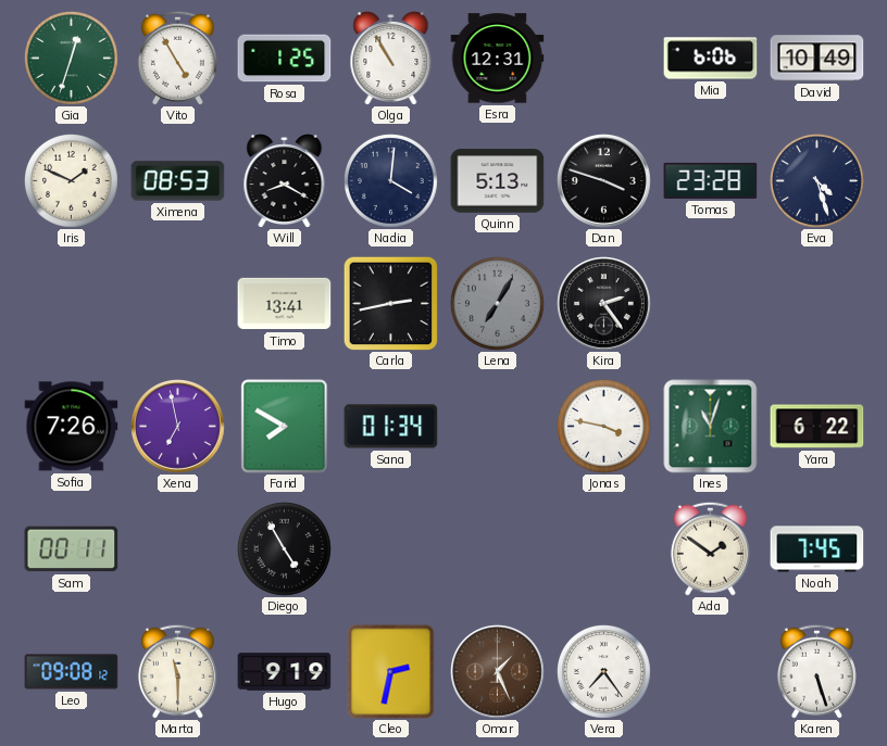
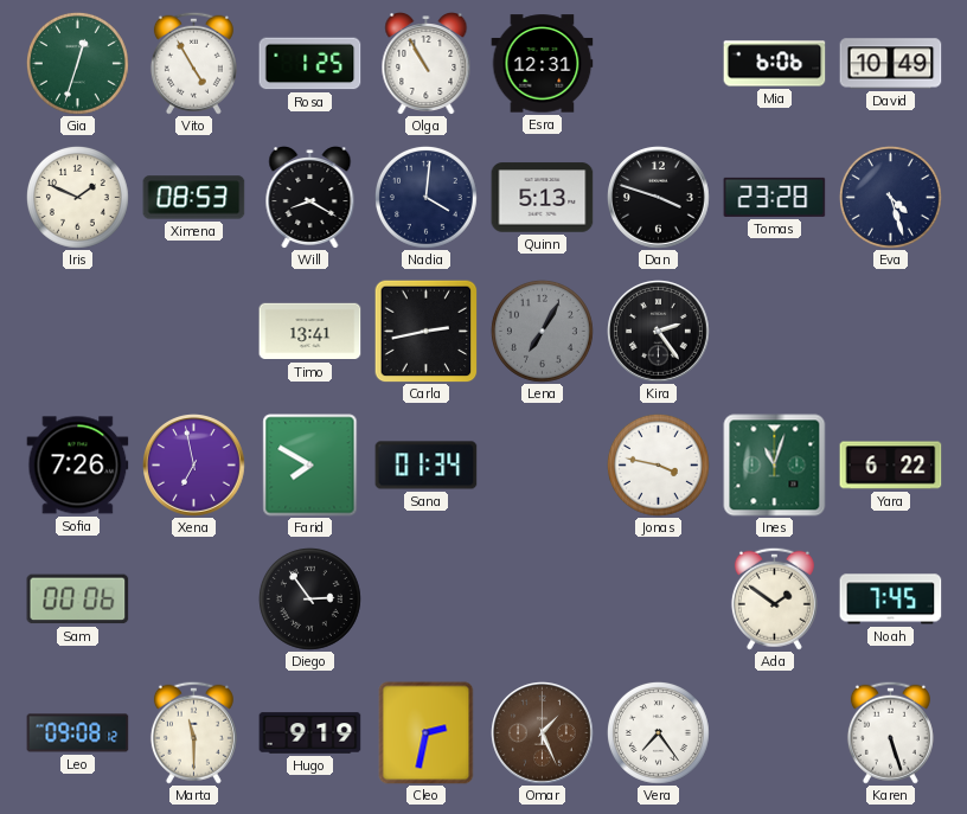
Sam: 00:11 -> 00:06 (78, 600)
Diego: 4:55 -> 2:54 (309, 598)
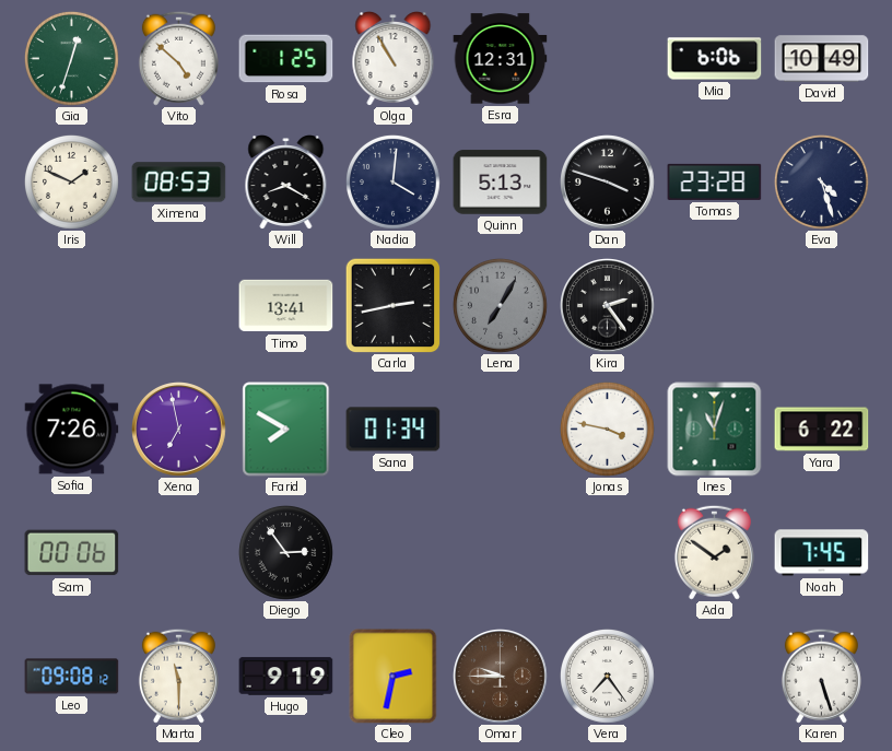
Vito: 4:55 -> 4:52 (178, 58)
Omar: 1:26 -> 9:45 (501, 677)
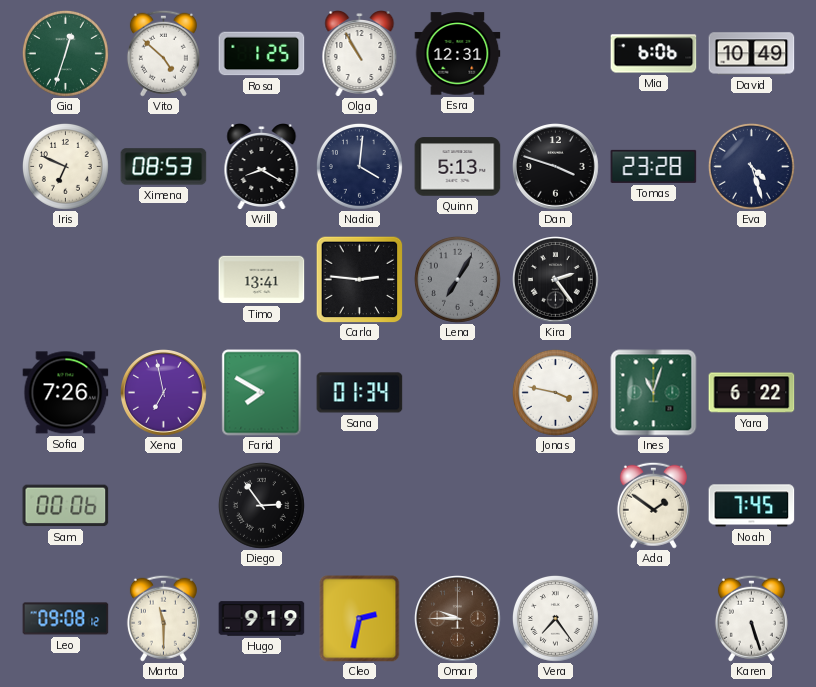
Iris: 1:49 -> 6:49 (65, 166)
Carla: 2:43 -> 2:46 (359, 279)
